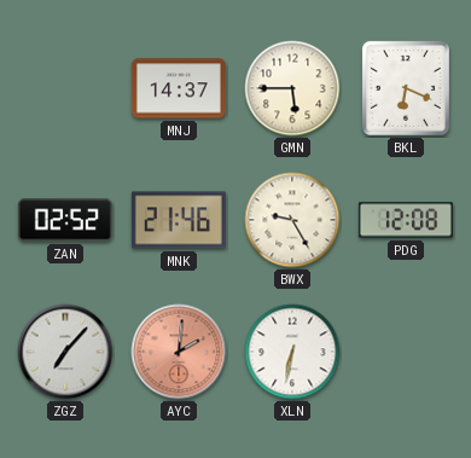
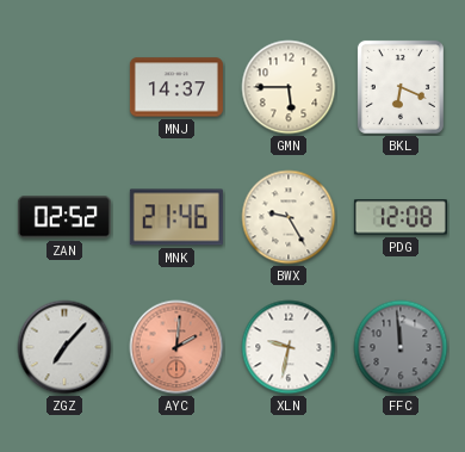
XLN: 6:32 -> 9:32 (289, 347)
FFC: none -> 11:59 (401, 347)
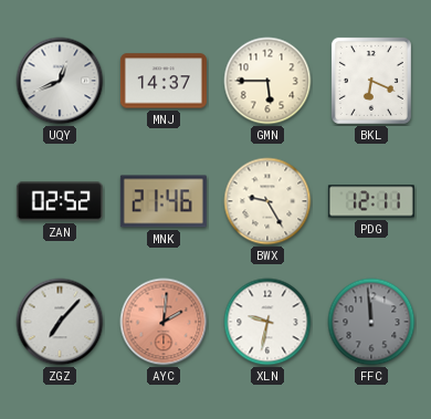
UQY: none -> 12:41 (60, 81)
PDG: 12:08 -> 12:11 (371, 201)
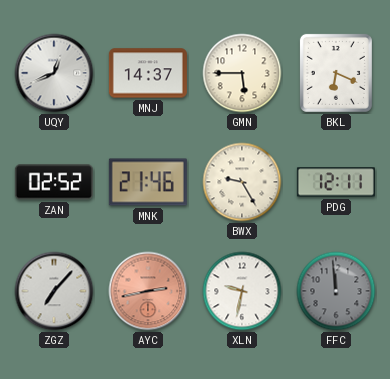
AYC: 2:01 -> 2:43 (148, 291)
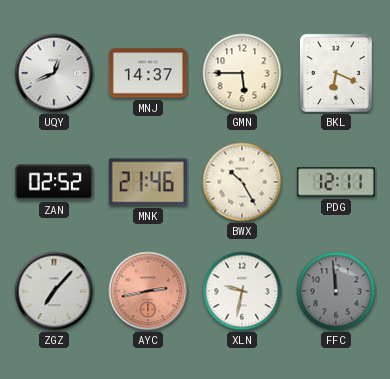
BWX: 9:25 -> 10:25 (242, 182)
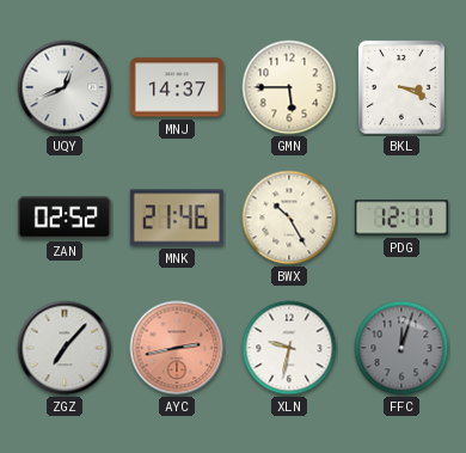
BKL: 6:19 -> 3:19 (401, 87)
FFC: 11:59 -> 12:03 (401, 348)
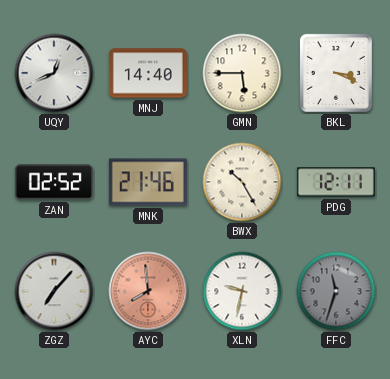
MNJ: 14:37 -> 14:40 (148, 73)
AYC: 2:43 -> 7:59 (148, 291)
FFC: 12:03 -> 11:33 (336, 291)
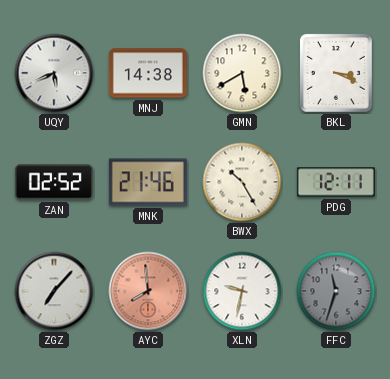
UQY: 12:41 -> 5:41 (54, 73)
MNJ: 14:40 -> 14:38 (148, 73)
GMN: 5:45 -> 5:40 (242, 73)
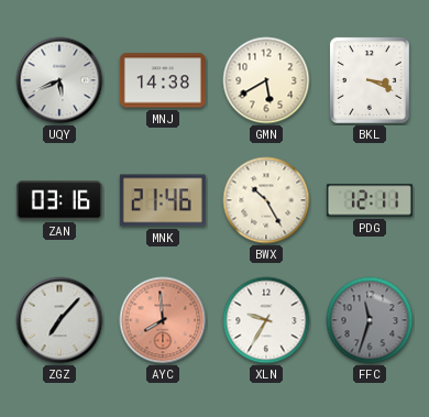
ZAN: 02:52 -> 03:16 (59, 200)
XLN: 9:32 -> 9:35 (266, 320)
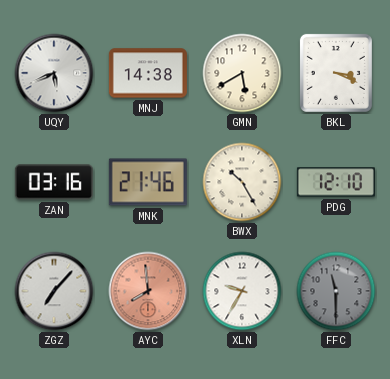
PDG: 12:11 -> 12:10 (336, 182)
FFC: 11:33 -> 11:30 (336, 291)
